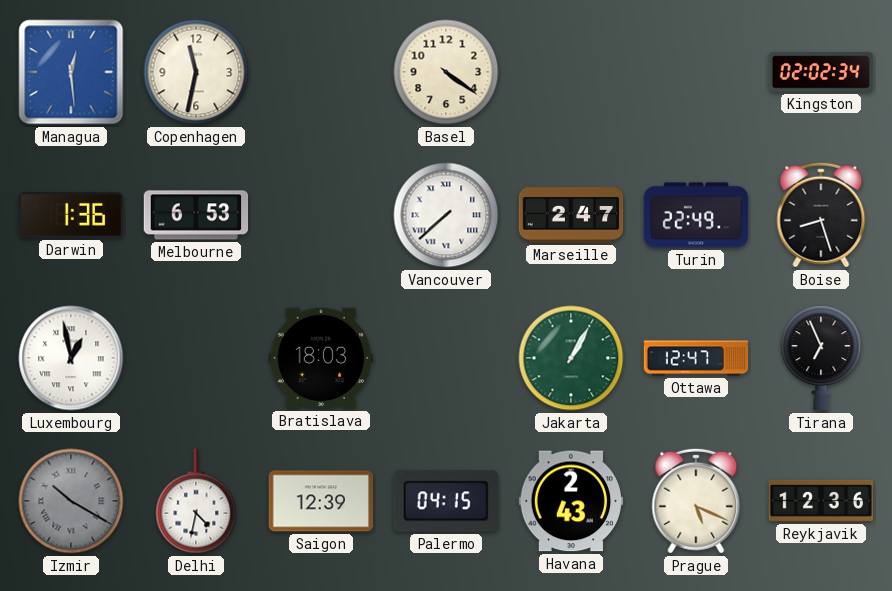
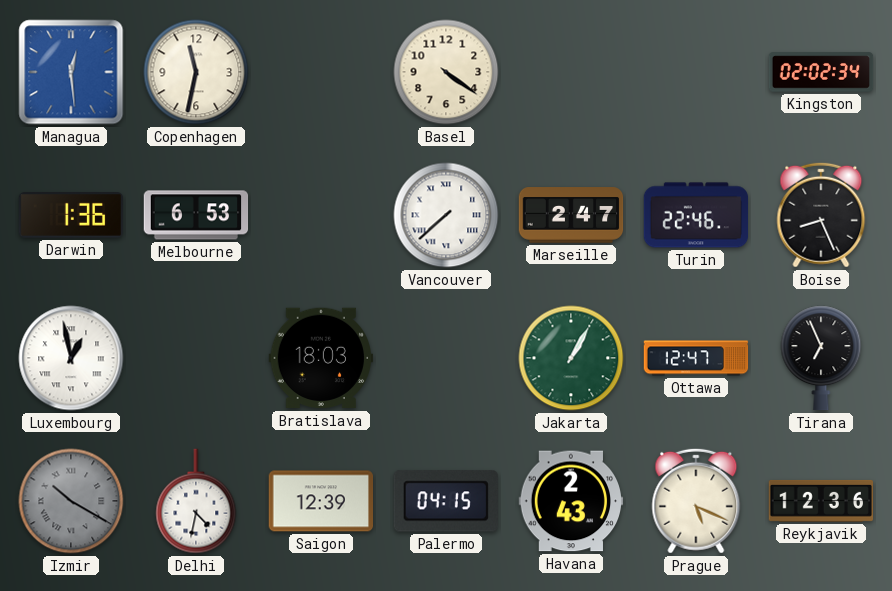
Turin: 22:49 -> 22:46 (696, 215)
Boise: 8:27 -> 8:26 (821, 215)
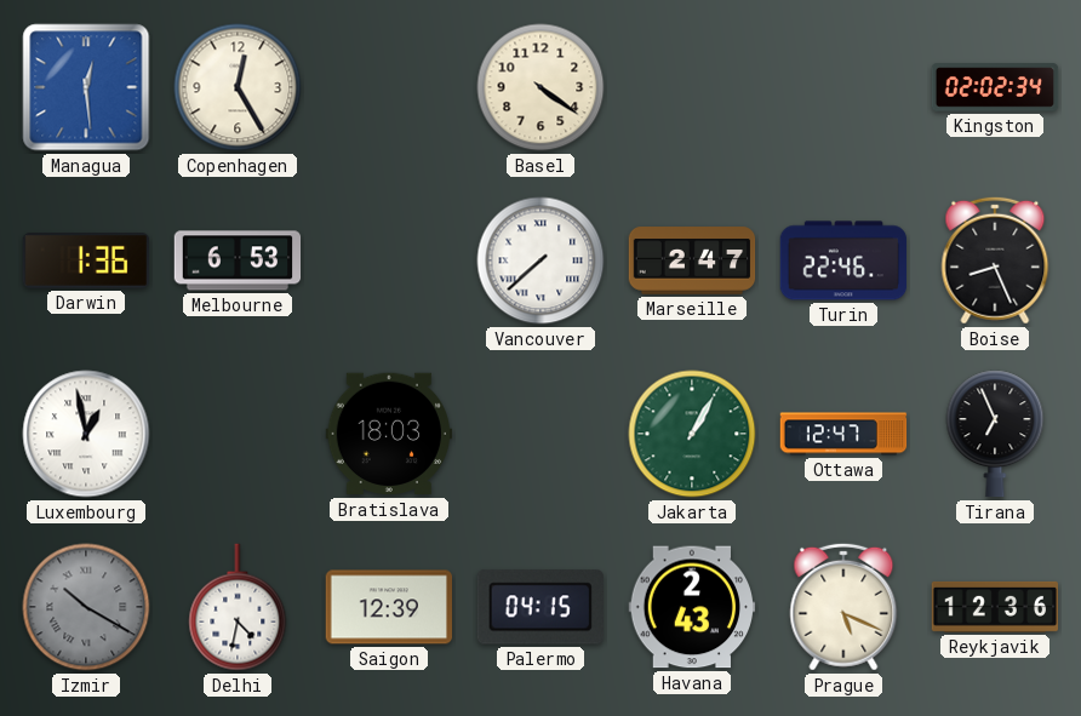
Copenhagen: 11:32 -> 12:25 (238, 87)
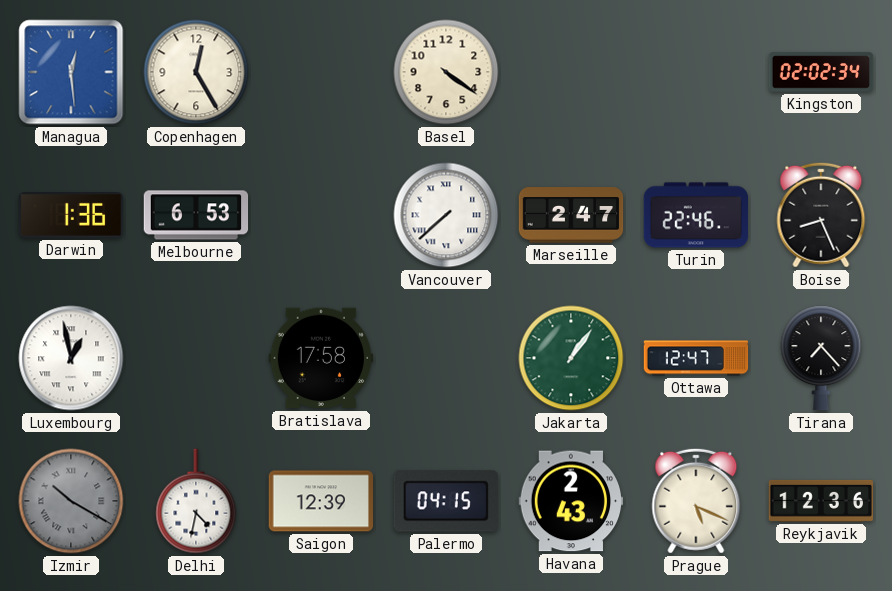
Bratislava: 18:03 -> 17:58 (321, 358)
Jakarta: 1:05 -> 1:06 (571, 358)
Tirana: 6:56 -> 7:23 (821, 358)
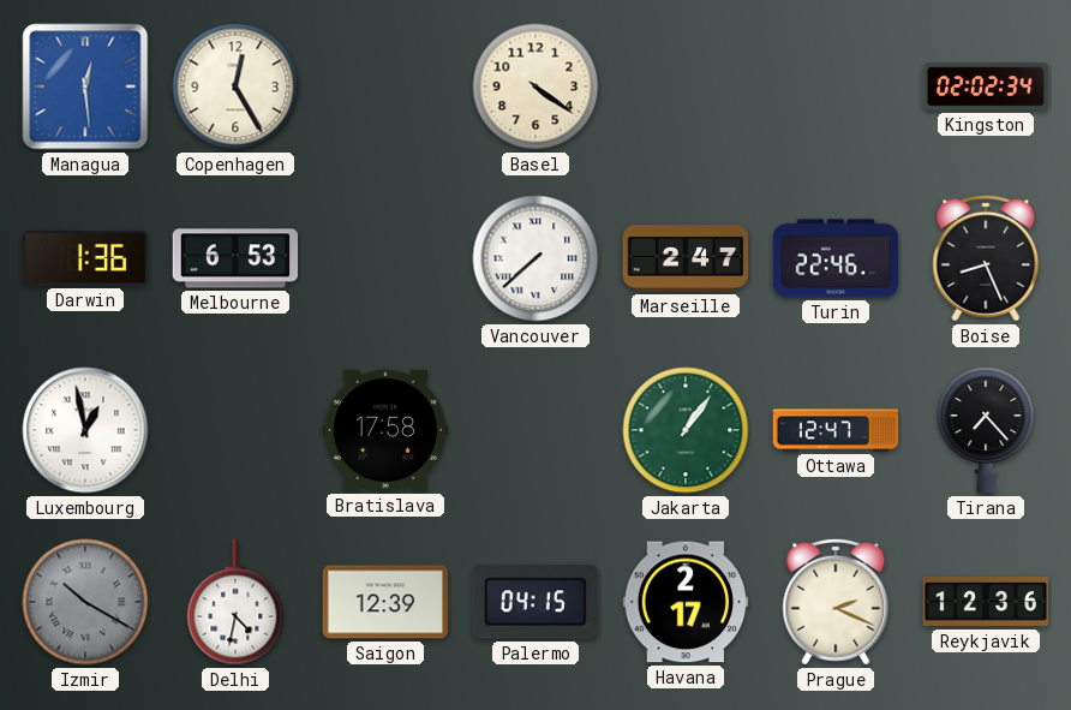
Havana: 2:43 -> 2:17 (686, 602)
Prague: 5:19 -> 2:19 (836, 602)
